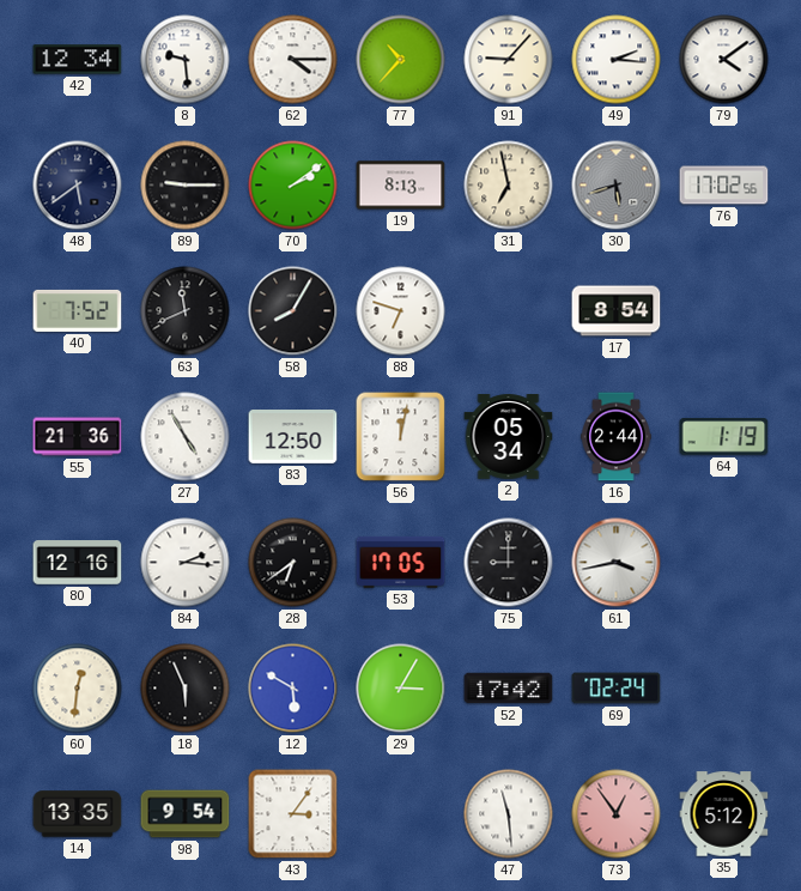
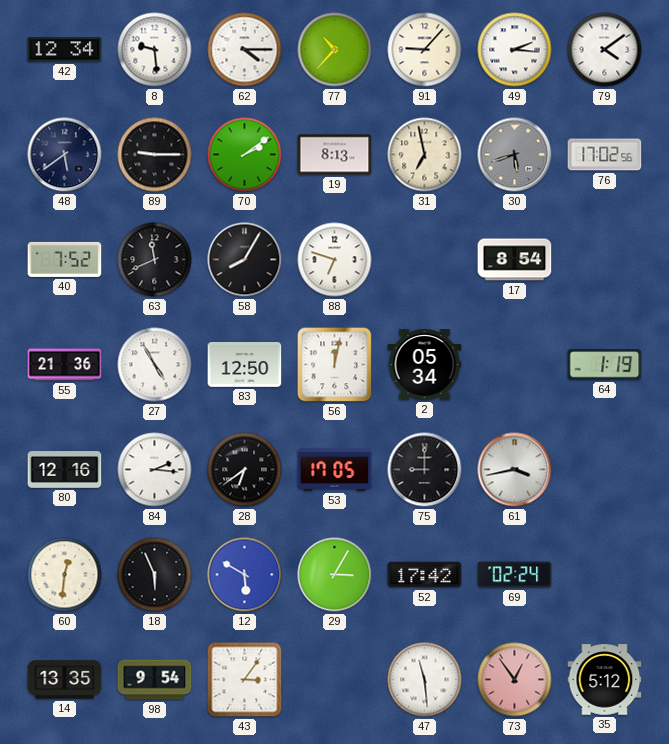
16: 2:44 -> none (617, 437)
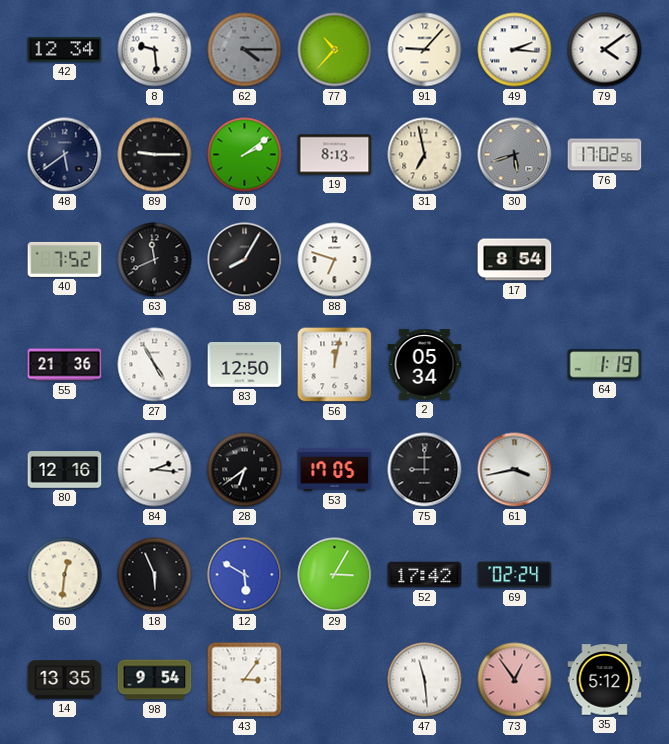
62 dial: white -> grey (245, 50)
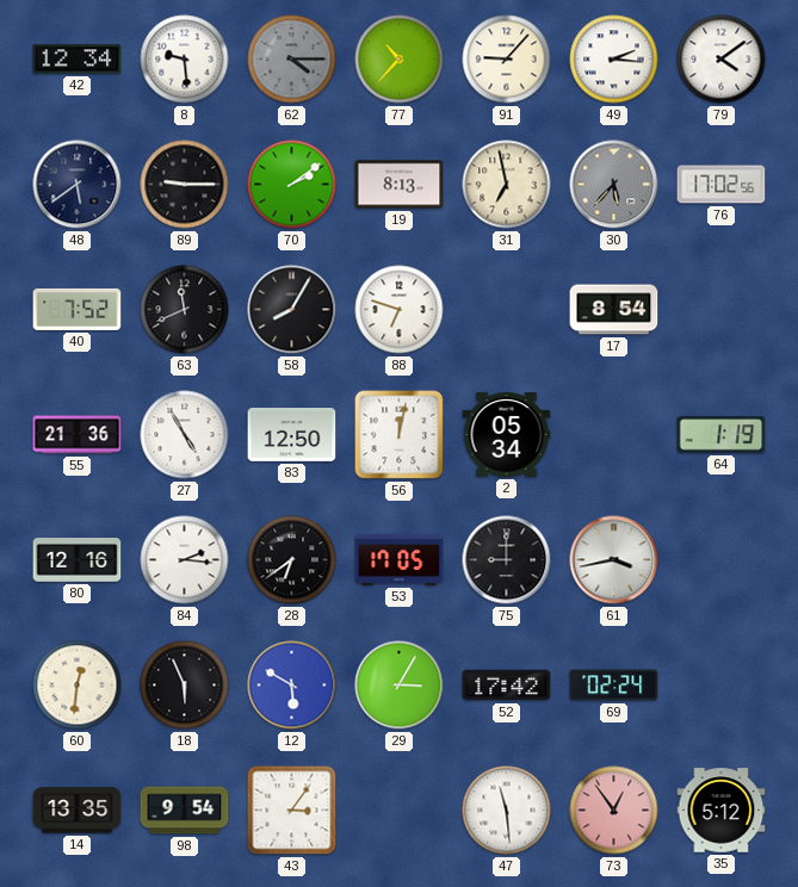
30: 5:42 -> 5:37 (614, 185)
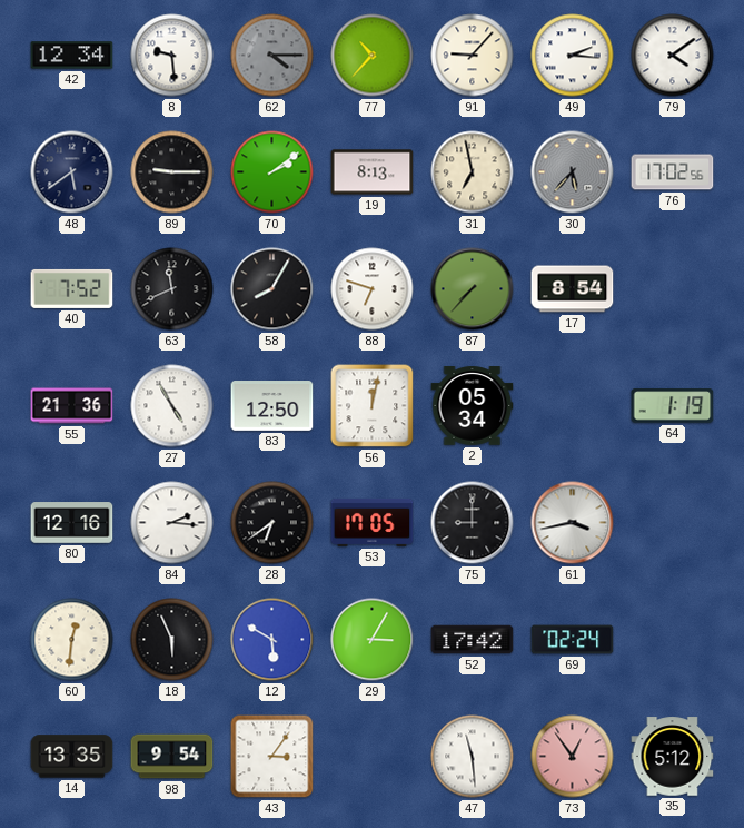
87: none -> 7:37 (473, 289)
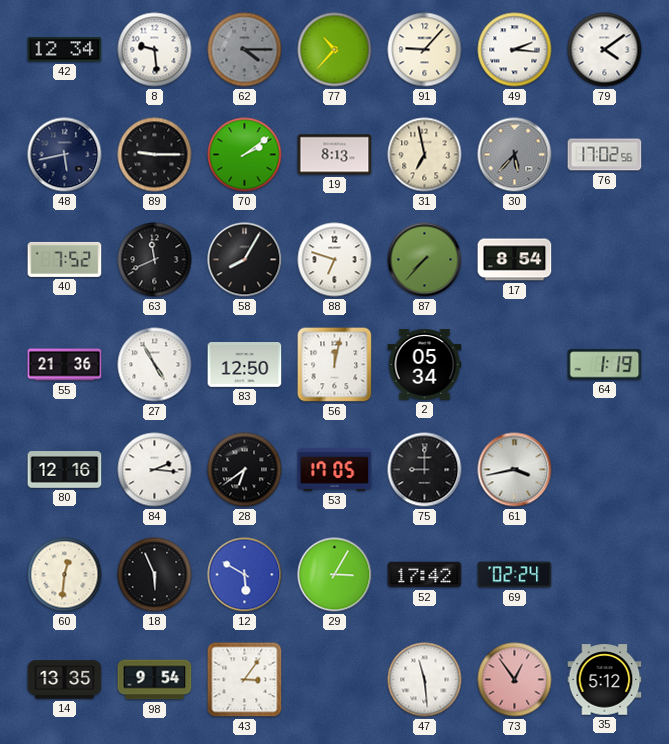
48: 5:39 -> 5:43 (65, 155)
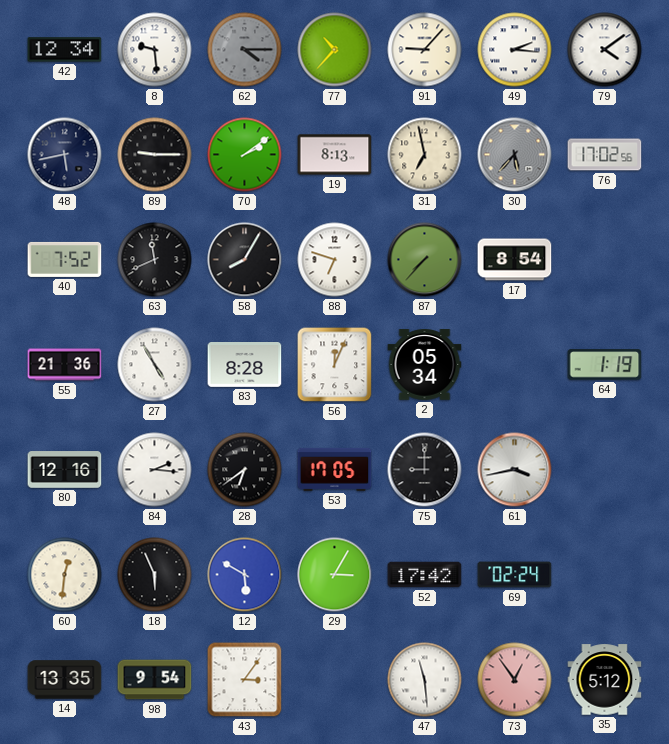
83: 12:50 -> 8:28 (245, 365)
56: 12:02 -> 12:04 (335, 365)
